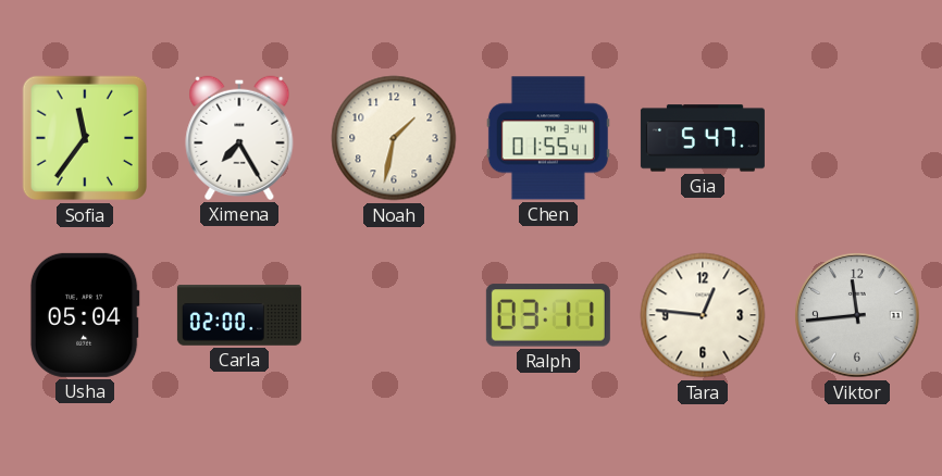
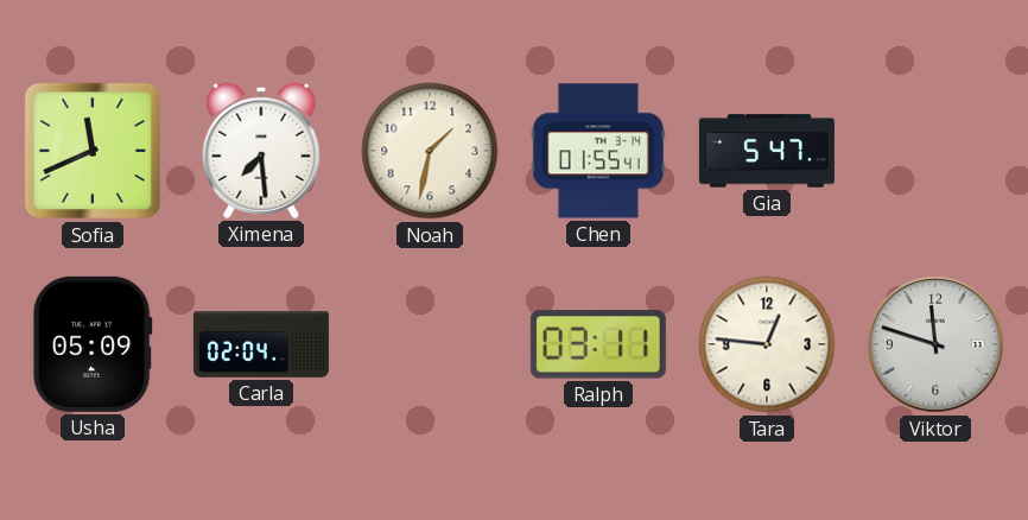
Sofia: 11:36 -> 11:41 (93, 151)
Ximena: 7:25 -> 7:29 (261, 151)
Usha: 05:04 -> 05:09 (93, 344)
Carla: 02:00 -> 02:04 (261, 344)
Viktor: 11:44 -> 11:48 (935, 344)
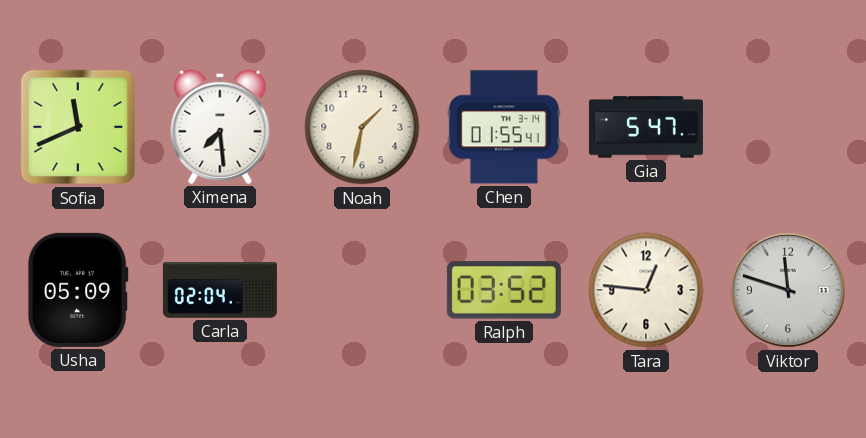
Ralph: 03:11 -> 03:52 (504, 290)
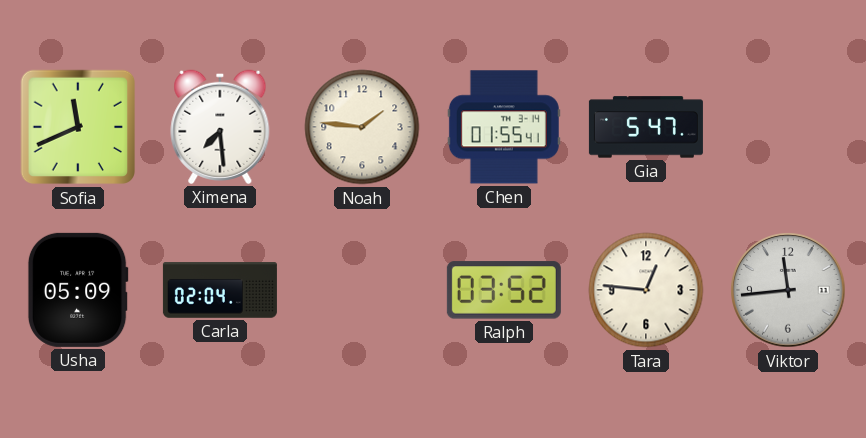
Noah: 1:32 -> 1:46 (362, 127)
Viktor: 11:48 -> 11:44 (788, 290)
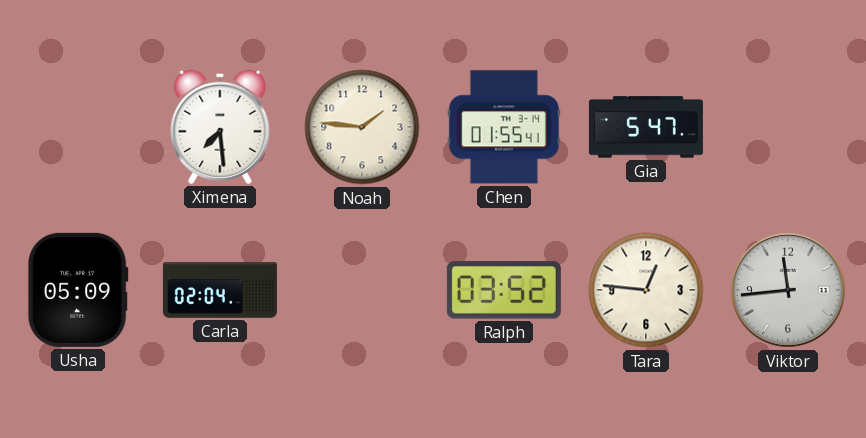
Sofia: 11:41 -> none (78, 127)
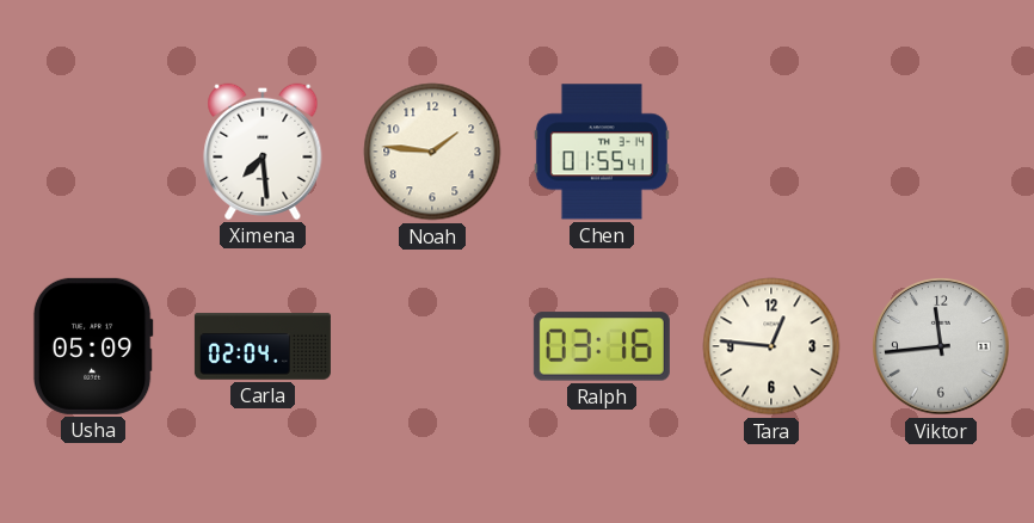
Gia: 5:47 -> none (646, 127)
Ralph: 03:52 -> 03:16 (602, 346)
